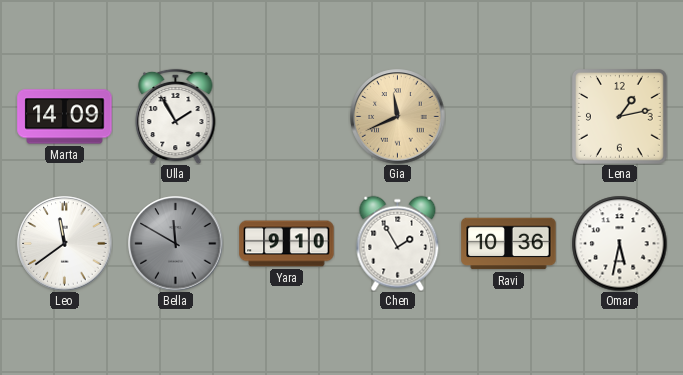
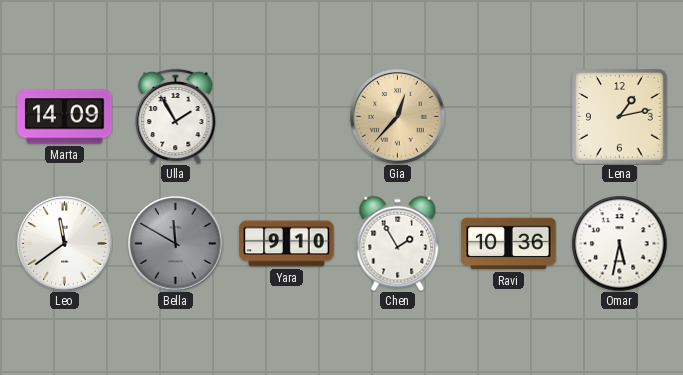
Gia: 11:41 -> 12:37 (398, 117)
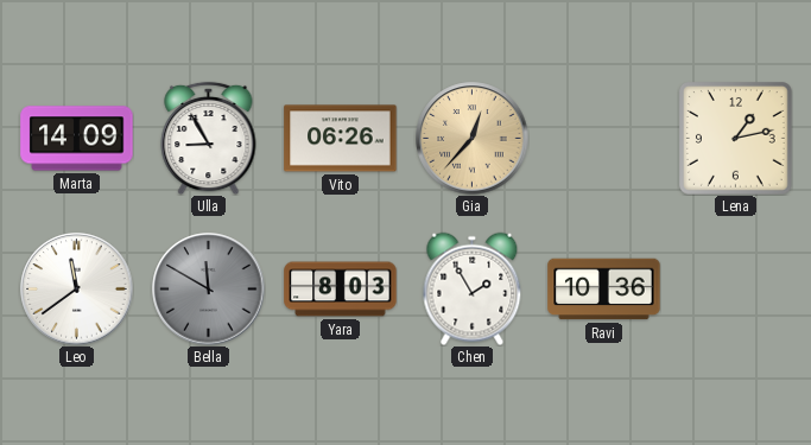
Ulla: 1:55 -> 8:55 (209, 138)
Vito: none -> 06:26 (341, 139)
Yara: 9:10 -> 8:03 (341, 290)
Omar: 5:32 -> none (619, 243)
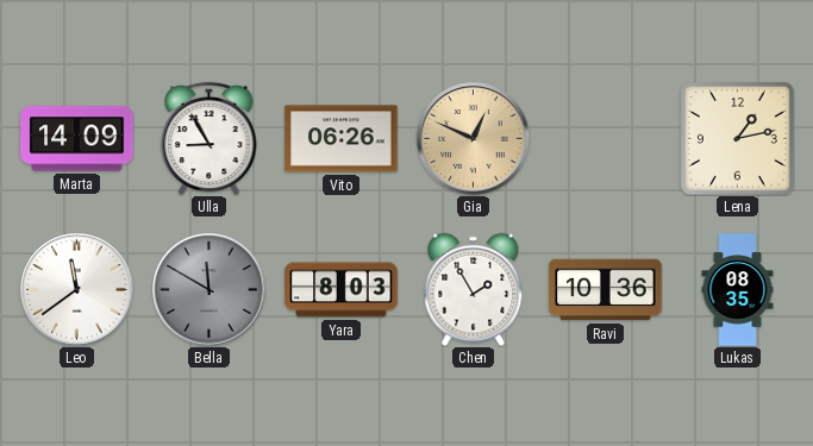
Gia: 12:37 -> 12:49 (474, 139)
Lukas: none -> 08:35 (738, 290)
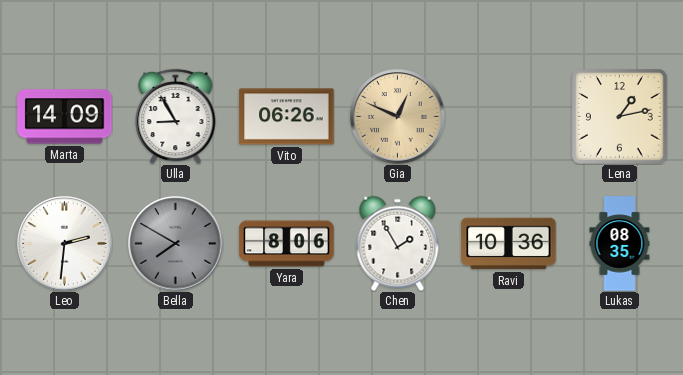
Leo: 11:39 -> 2:31 (65, 244)
Bella: 11:50 -> 7:50 (176, 244)
Yara: 8:03 -> 8:06 (287, 244)
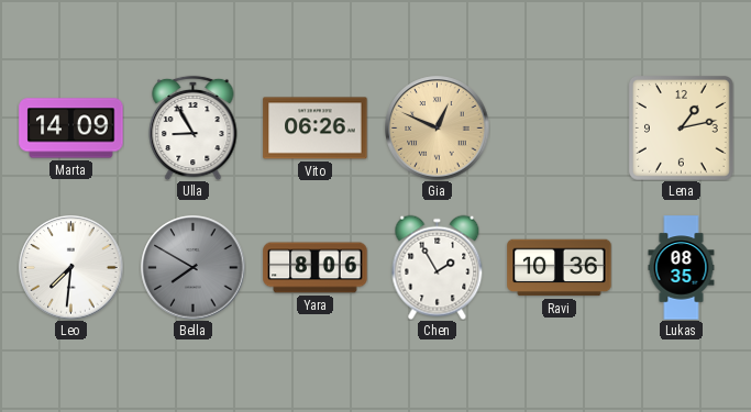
Leo: 2:31 -> 7:31 (71, 268)
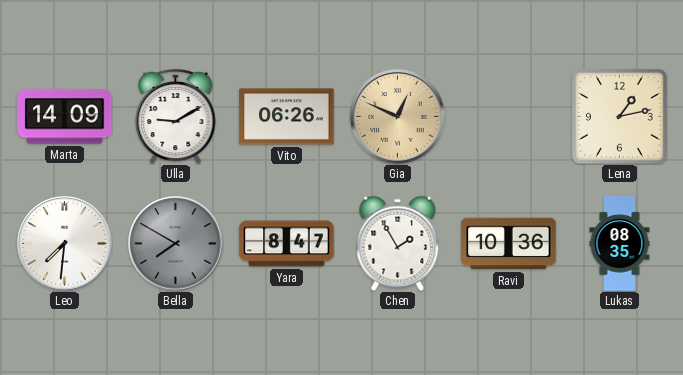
Ulla: 8:55 -> 9:10 (176, 116)
Yara: 8:06 -> 8:47 (287, 244)
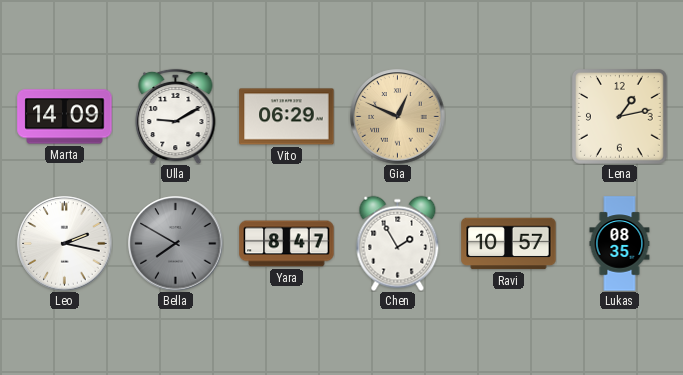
Vito: 06:26 -> 06:29 (287, 117)
Leo: 7:31 -> 2:17 (65, 244)
Ravi: 10:36 -> 10:57 (509, 244)
